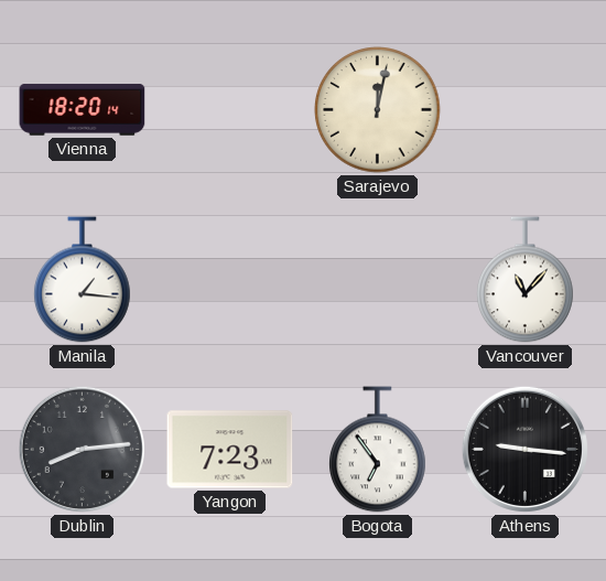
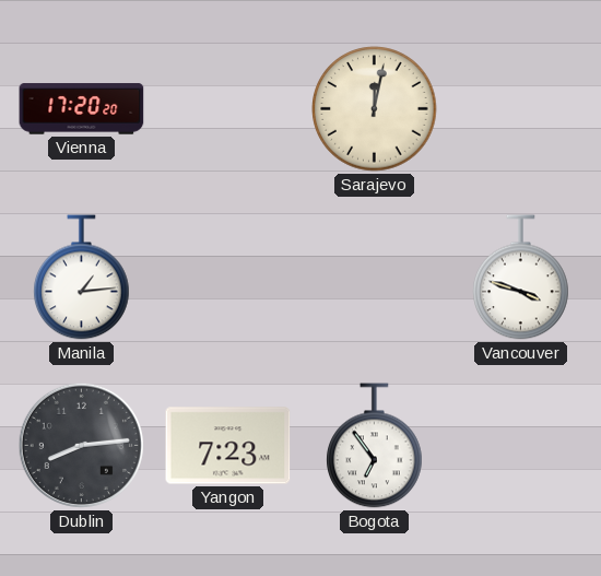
Vienna: 18:20 -> 17:20 (82, 109)
Manila: 1:16 -> 1:14 (82, 278)
Vancouver: 11:07 -> 3:48 (521, 278)
Athens: 9:16 -> none (524, 449)
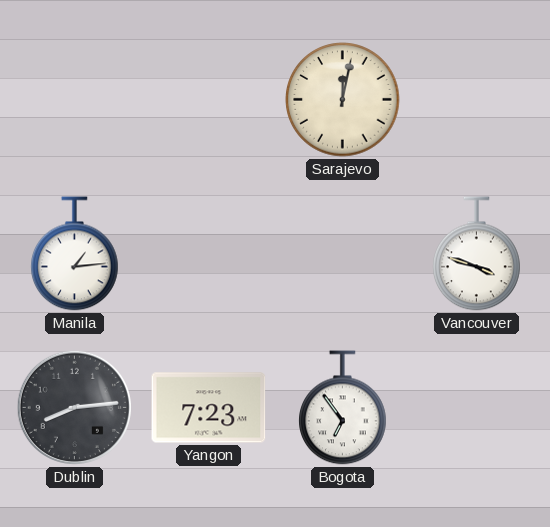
Vienna: 17:20 -> none (82, 109)
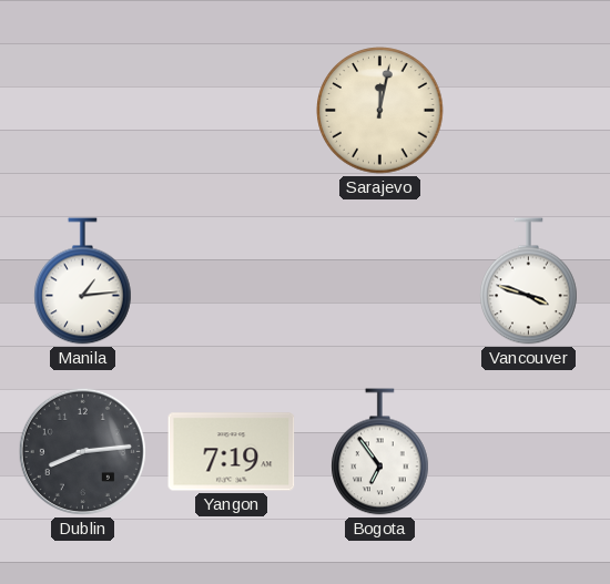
Yangon: 7:23 -> 7:19 (232, 452)
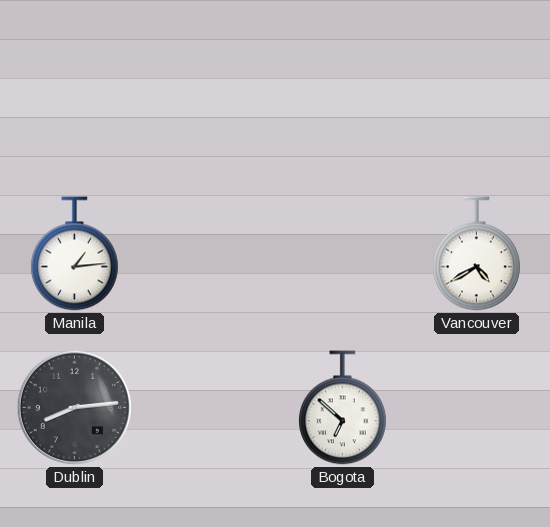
Sarajevo: 12:02 -> none (380, 111)
Vancouver: 3:48 -> 4:40 (477, 254)
Yangon: 7:19 -> none (232, 452)
Bogota: 6:54 -> 6:52 (343, 408)
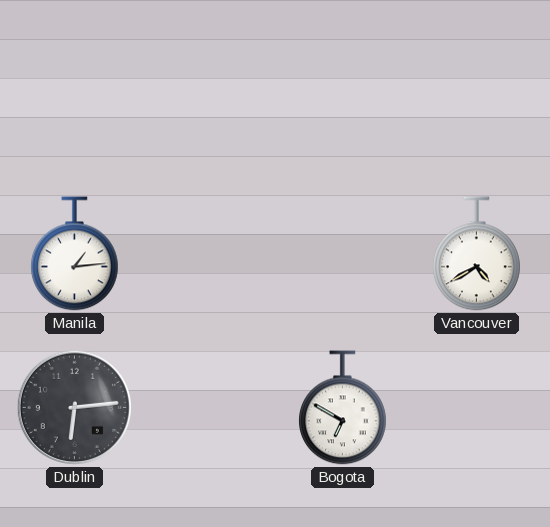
Dublin: 8:14 -> 6:14 (74, 407)
Bogota: 6:52 -> 6:50 (343, 408)
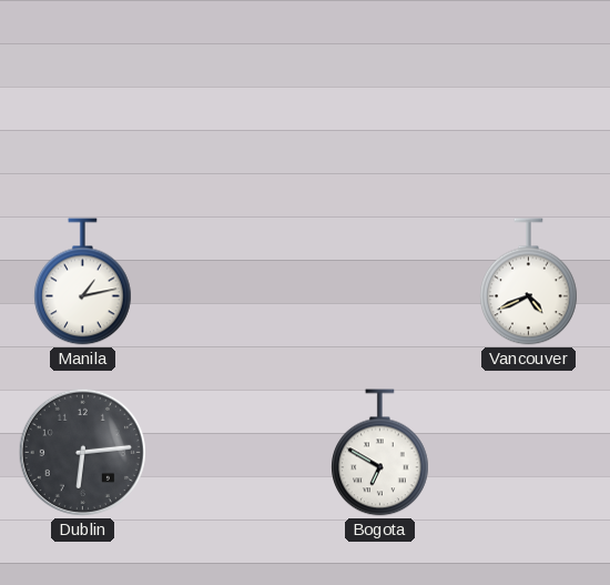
Manila: 1:14 -> 1:13 (83, 282)
Vancouver: 4:40 -> 4:41 (529, 282)
